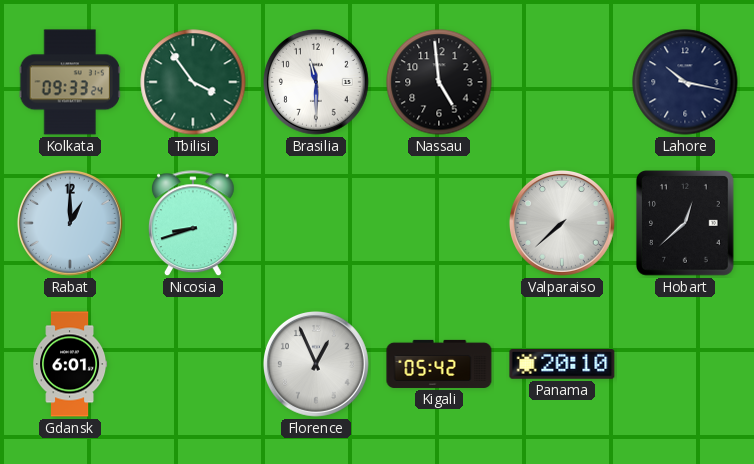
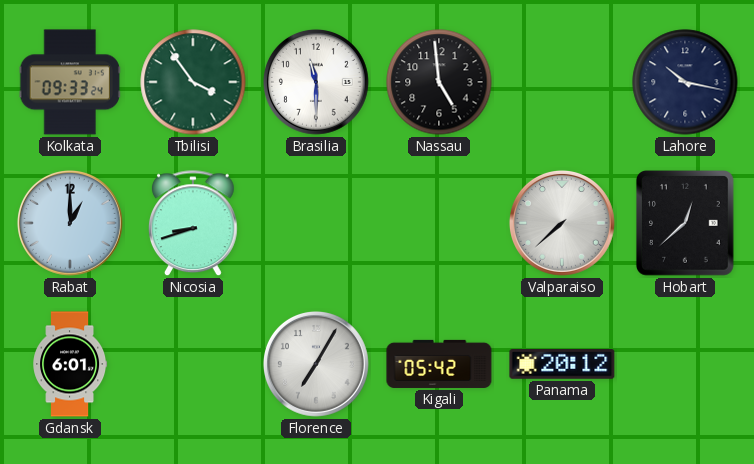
Florence: 12:56 -> 7:05 (316, 364)
Panama: 20:10 -> 20:12 (562, 365)
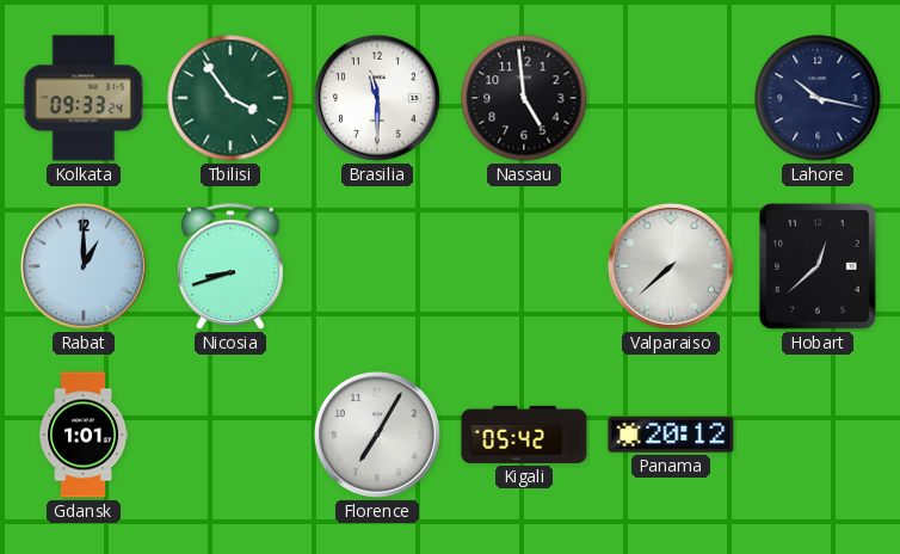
Gdansk: 6:01 -> 1:01 (84, 435)
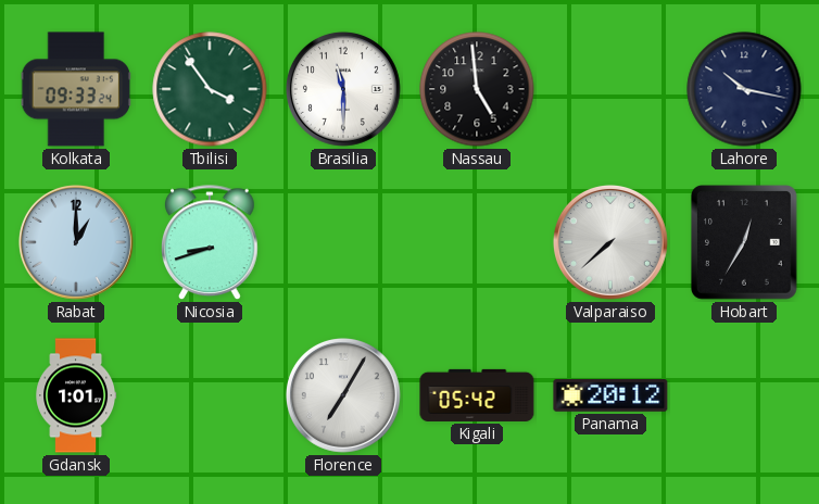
Hobart: 12:38 -> 12:35 (744, 243)
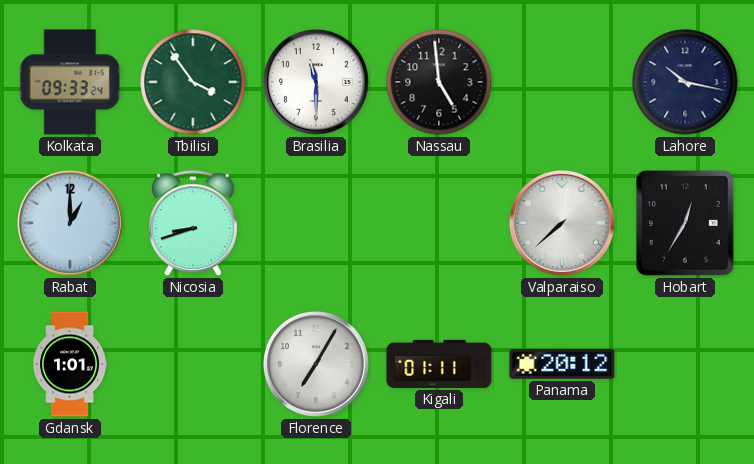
Kigali: 05:42 -> 01:11 (439, 364)
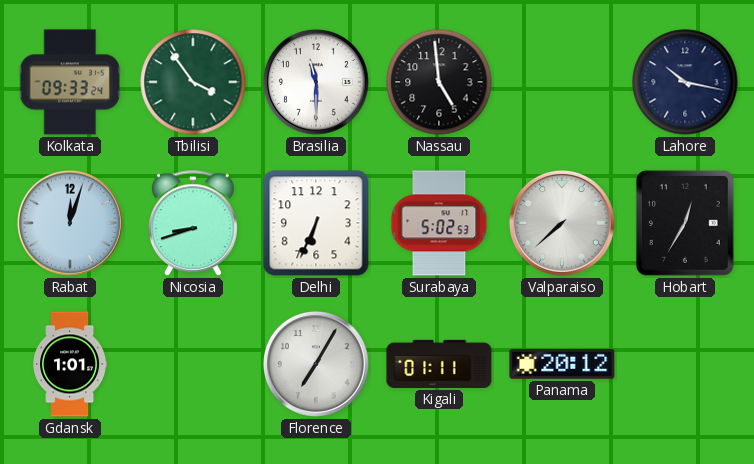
Rabat: 1:00 -> 12:03 (70, 223)
Delhi: none -> 6:34 (316, 223)
Surabaya: none -> 5:02 (439, 223)
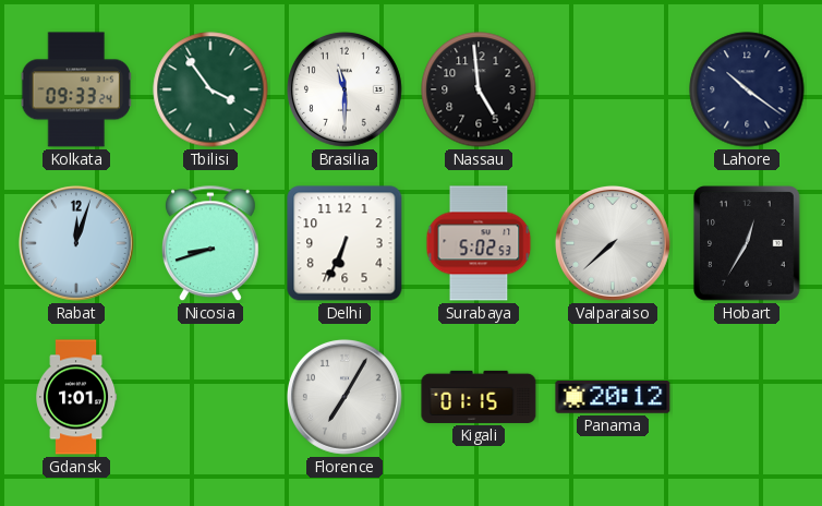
Lahore: 10:17 -> 10:21 (747, 89)
Kigali: 01:11 -> 01:15 (479, 397)
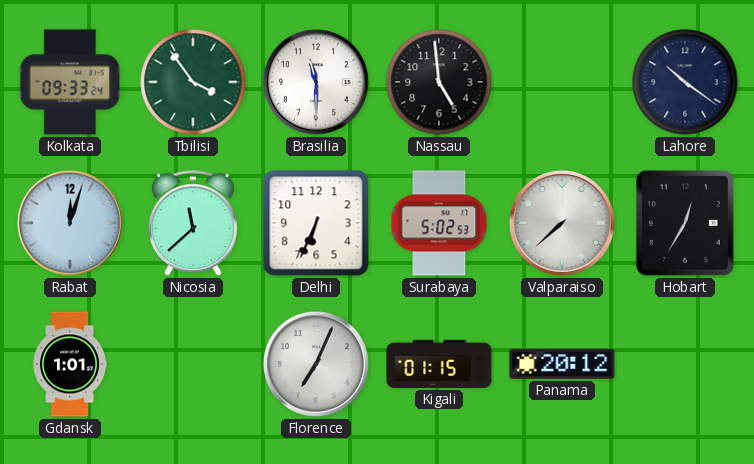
Nicosia: 8:42 -> 11:38 (193, 224)
Florence: 7:05 -> 7:04 (316, 364)
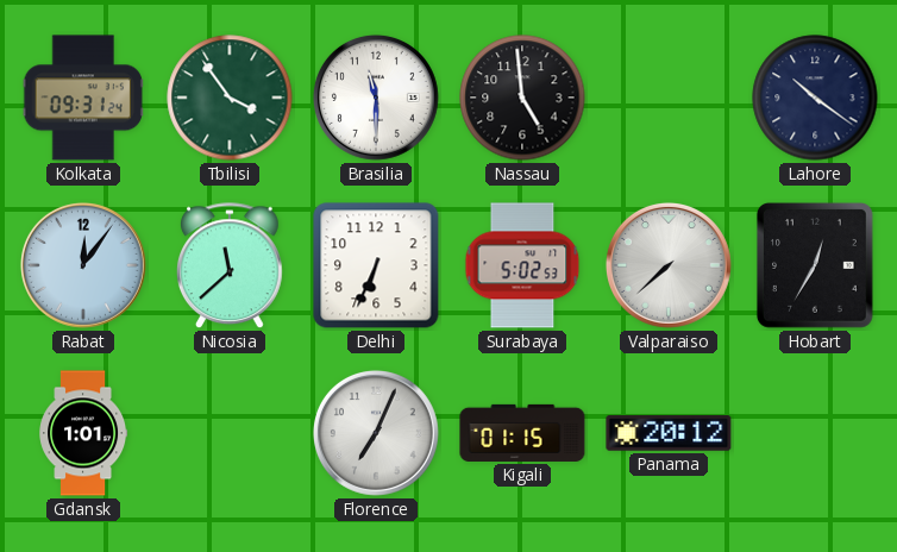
Kolkata: 09:33 -> 09:31 (83, 98)
Rabat: 12:03 -> 12:06 (83, 265)
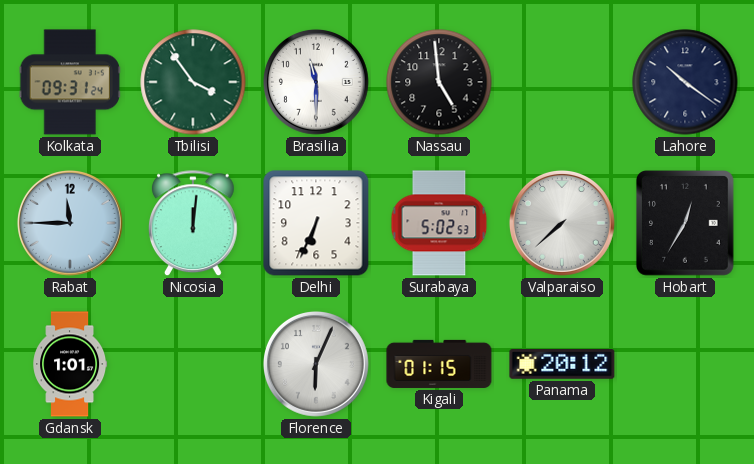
Rabat: 12:06 -> 11:45 (70, 223)
Nicosia: 11:38 -> 12:01 (193, 224)
Florence: 7:04 -> 6:04 (316, 364)
